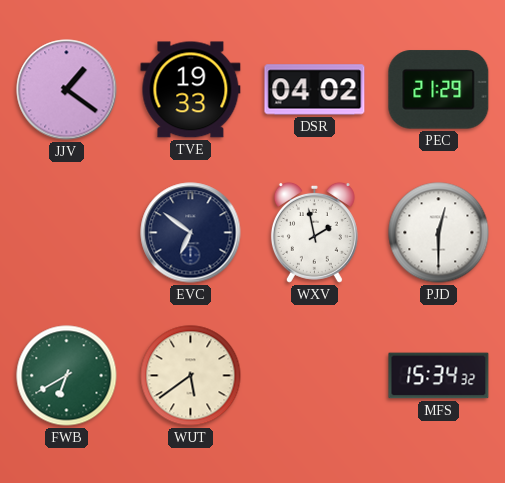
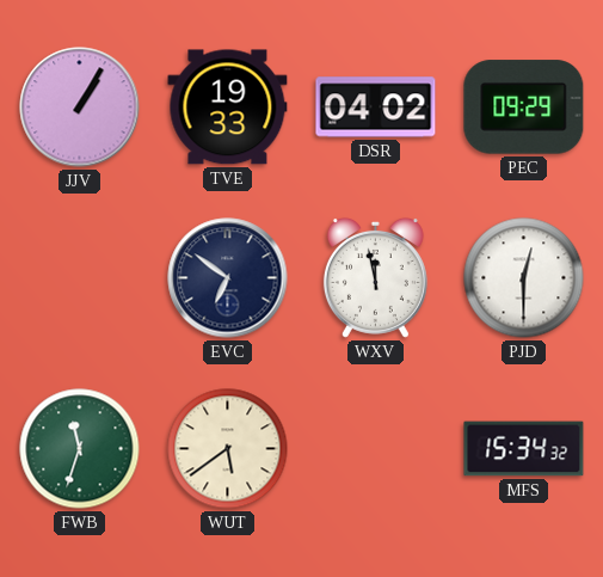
JJV: 1:21 -> 1:05 (80, 108)
PEC: 21:29 -> 09:29 (524, 108)
WXV: 1:58 -> 11:58 (375, 277)
FWB: 6:40 -> 11:33 (80, 449)
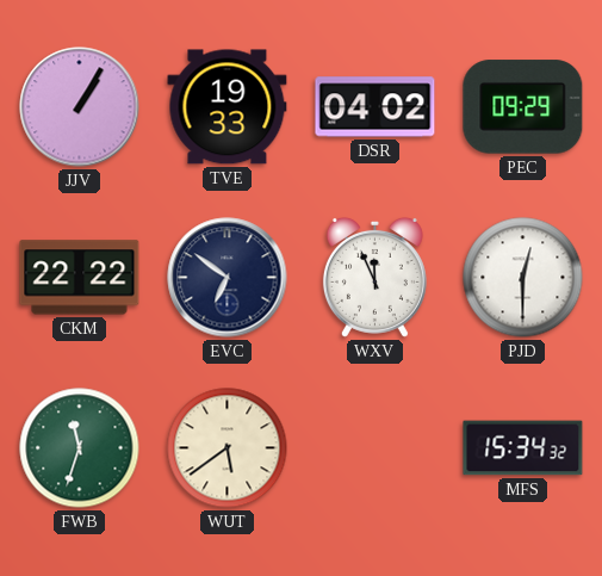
CKM: none -> 22:22 (80, 278)
WXV: 11:58 -> 11:56 (374, 277)
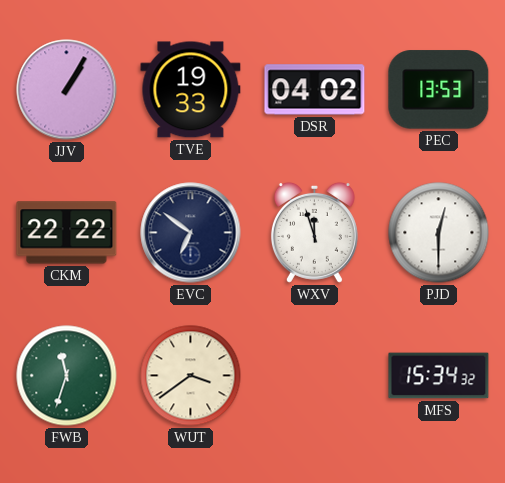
PEC: 09:29 -> 13:53 (439, 90)
WXV: 11:56 -> 11:57 (314, 232)
WUT: 5:39 -> 3:39 (191, 376)
